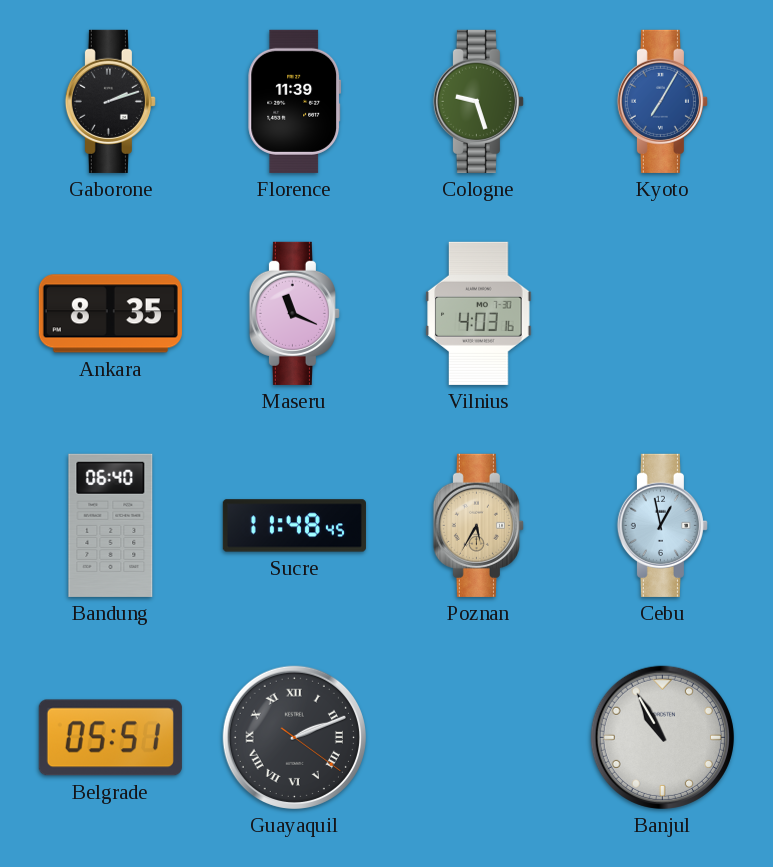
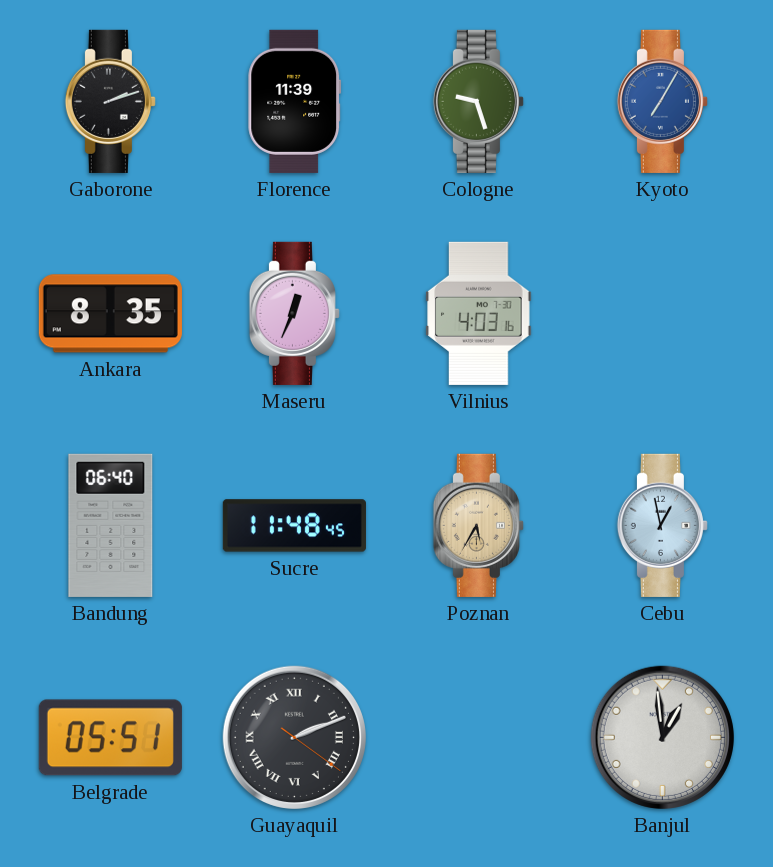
Maseru: 11:19 -> 12:34 (294, 313)
Banjul: 10:55 -> 12:59 (662, 737)
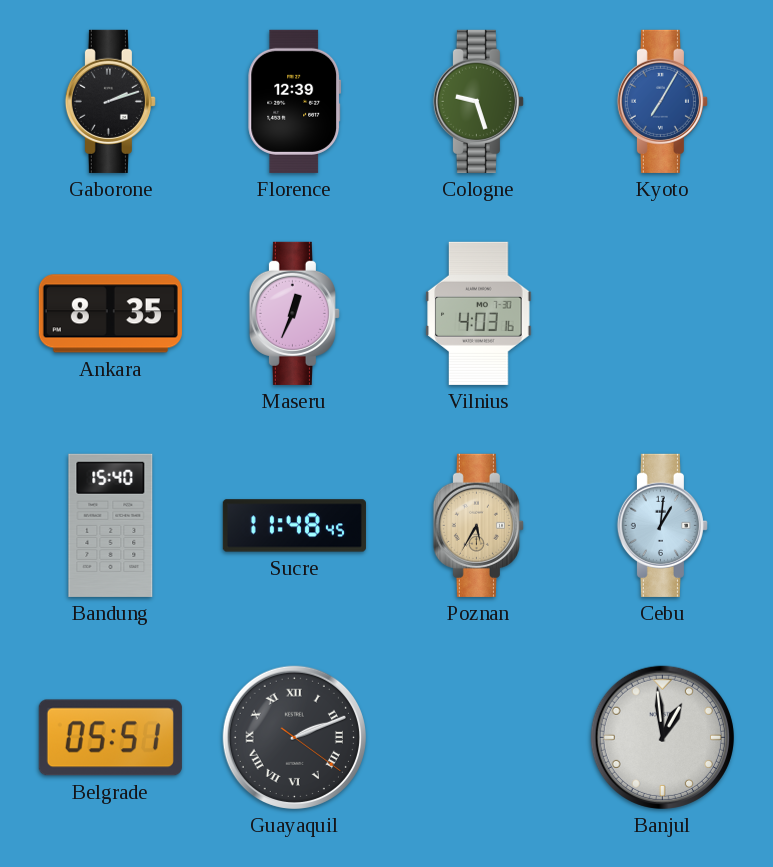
Florence: 11:39 -> 12:39 (295, 101)
Bandung: 06:40 -> 15:40 (111, 525)
Cebu: 12:58 -> 1:01 (662, 525)
